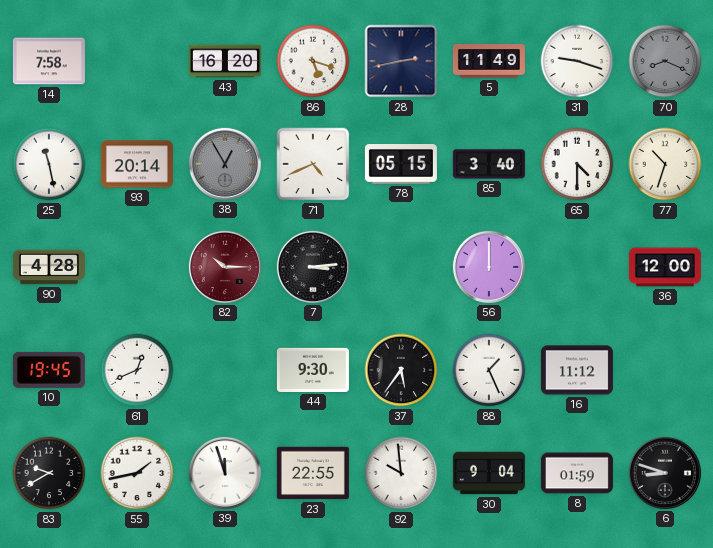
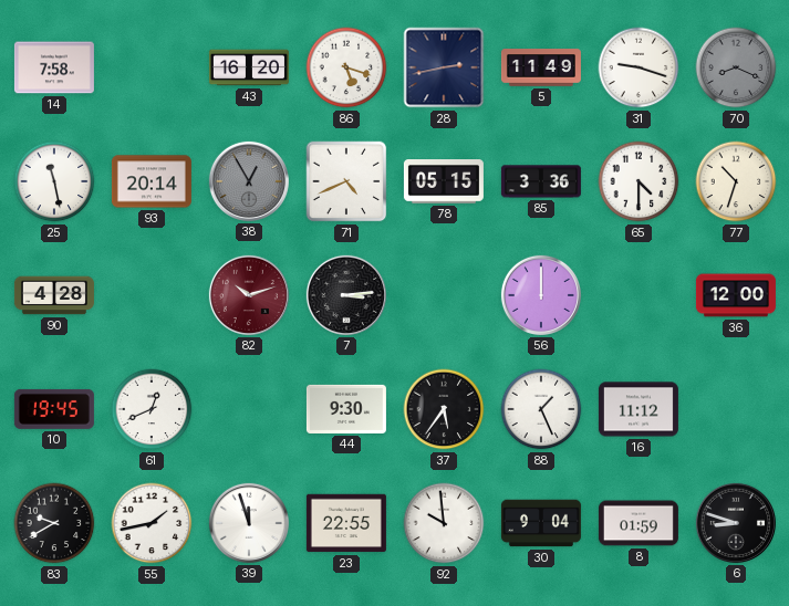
85: 3:40 -> 3:36 (541, 181)
82: 10:15 -> 10:12 (249, 295)
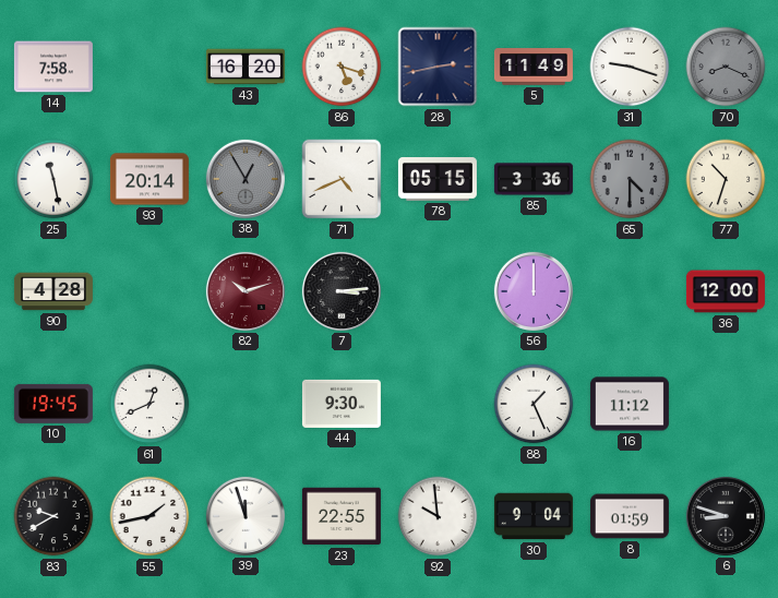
65 dial: white -> grey (630, 179)
37: 5:36 -> none (444, 409)
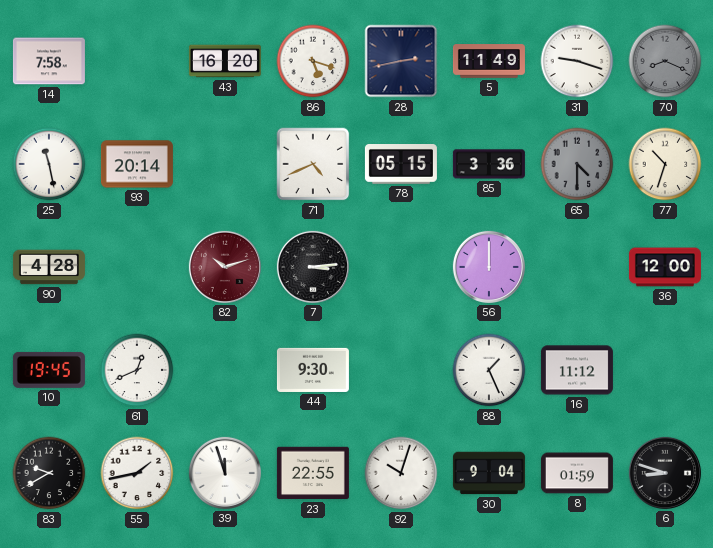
38: 12:55 -> none (246, 179)
92: 9:59 -> 10:03 (401, 473)
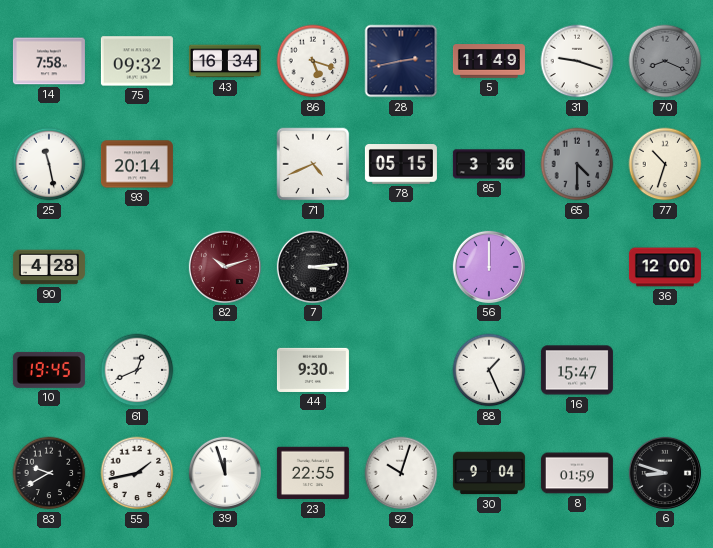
75: none -> 09:32 (137, 61)
43: 16:20 -> 16:34 (225, 61)
16: 11:12 -> 15:47 (577, 370)
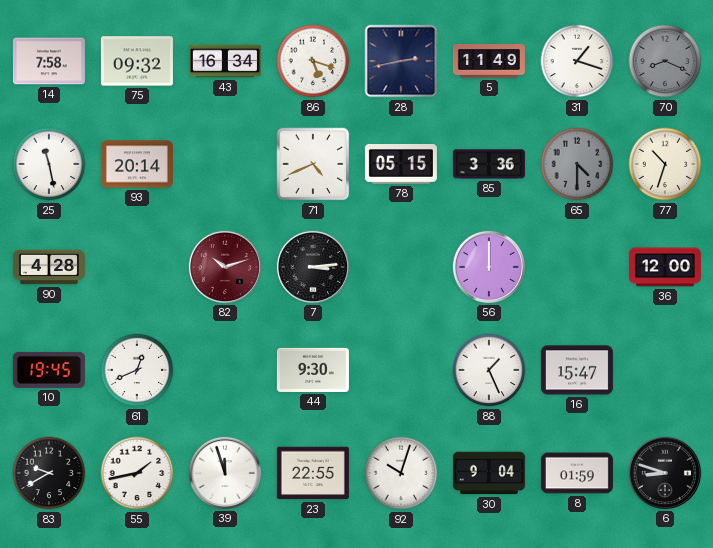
31: 9:18 -> 1:18 (577, 61)
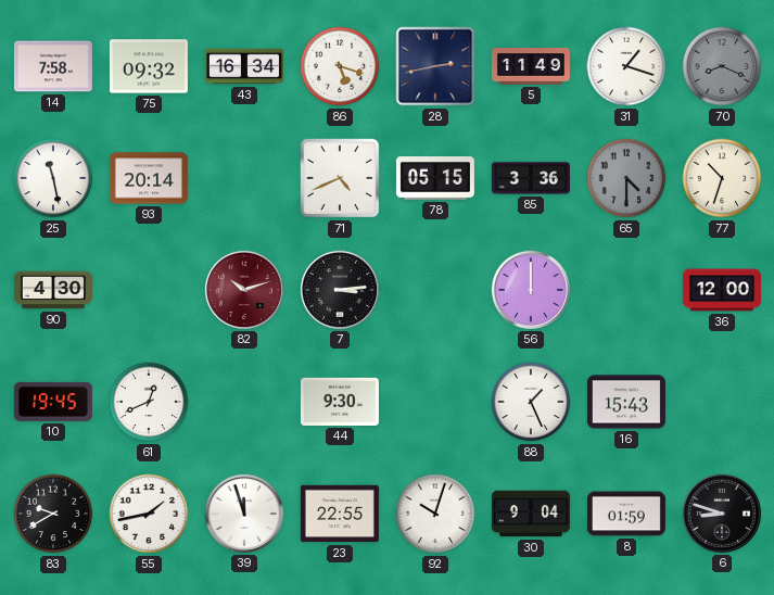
90: 4:28 -> 4:30 (53, 290)
16: 15:47 -> 15:43 (626, 402)
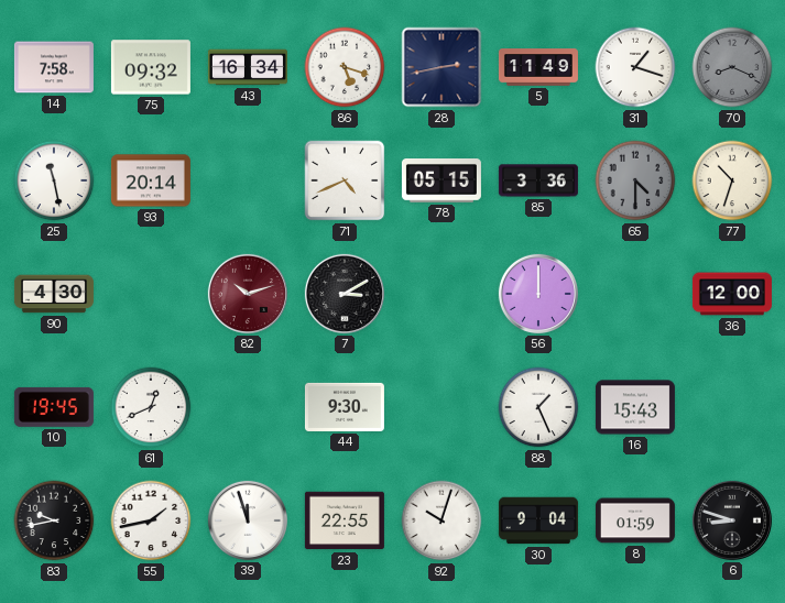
7: 3:14 -> 3:10 (345, 294)
83: 9:40 -> 9:43 (54, 520)
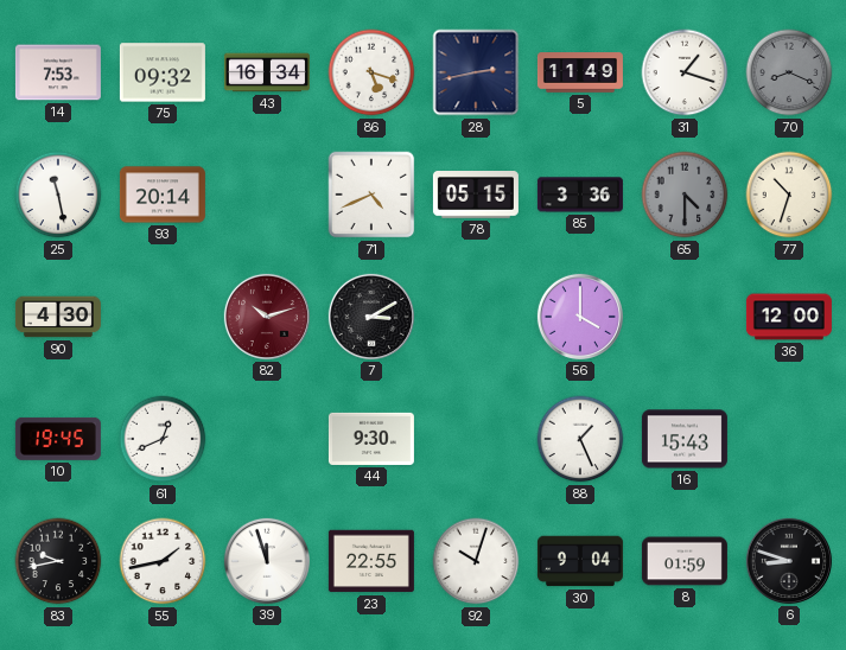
14: 7:58 -> 7:53 (58, 72)
56: 12:00 -> 4:00 (580, 317)
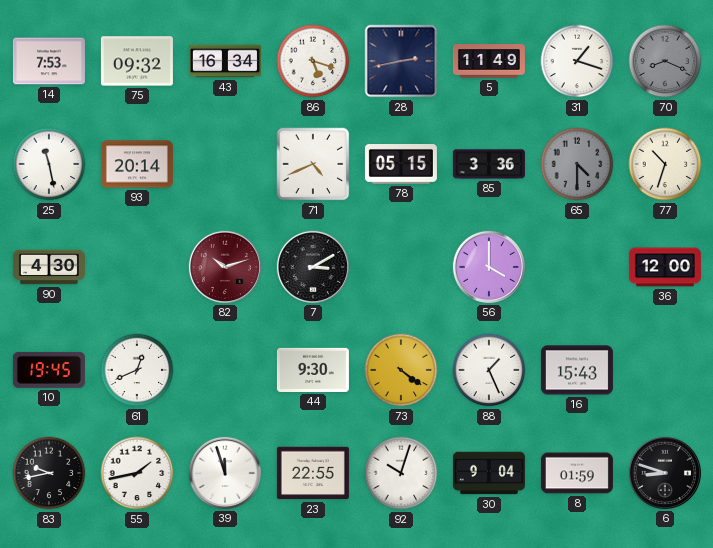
73: none -> 4:21 (401, 370)
